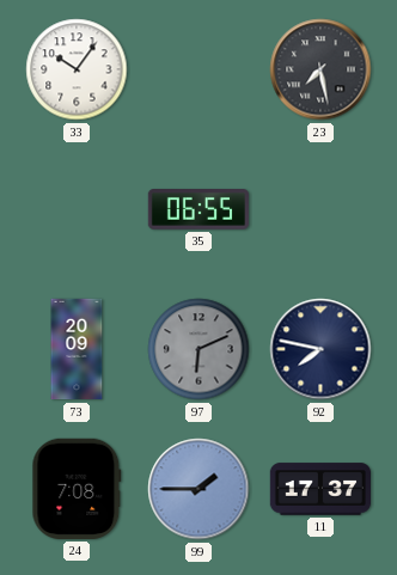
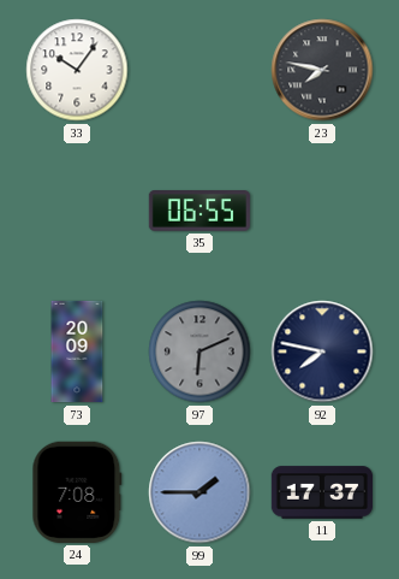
23: 7:28 -> 7:47 (322, 70)
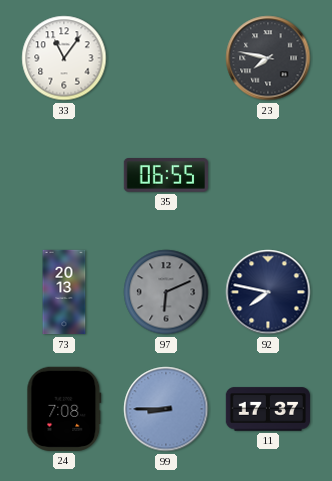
33: 10:06 -> 11:06 (64, 58)
73: 20:09 -> 20:13 (64, 292)
99: 1:45 -> 8:45 (166, 409)
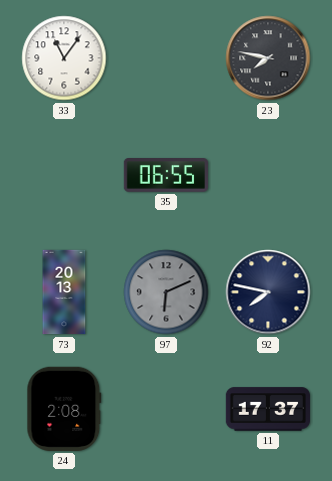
24: 7:08 -> 2:08 (64, 409)
99: 8:45 -> none (166, 409)
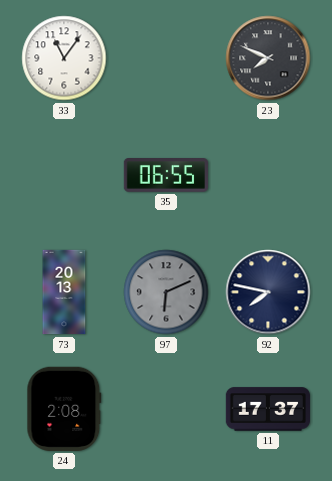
23: 7:47 -> 7:49 (268, 58)
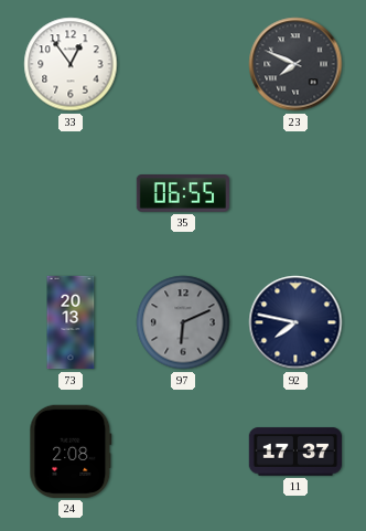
33: 11:06 -> 12:54 (71, 64)
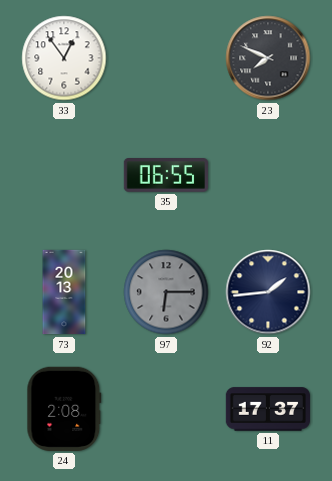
97: 6:11 -> 6:15 (166, 292)
92: 7:47 -> 1:44 (268, 292)
